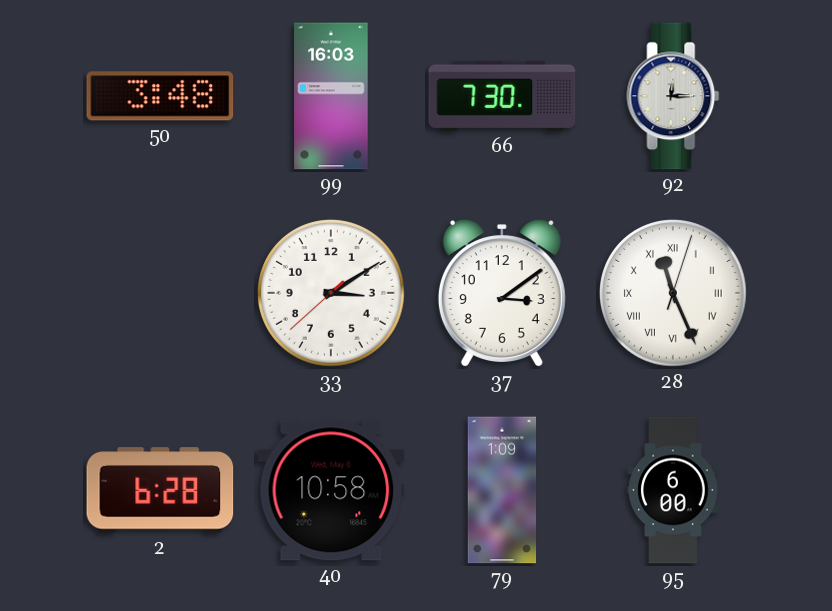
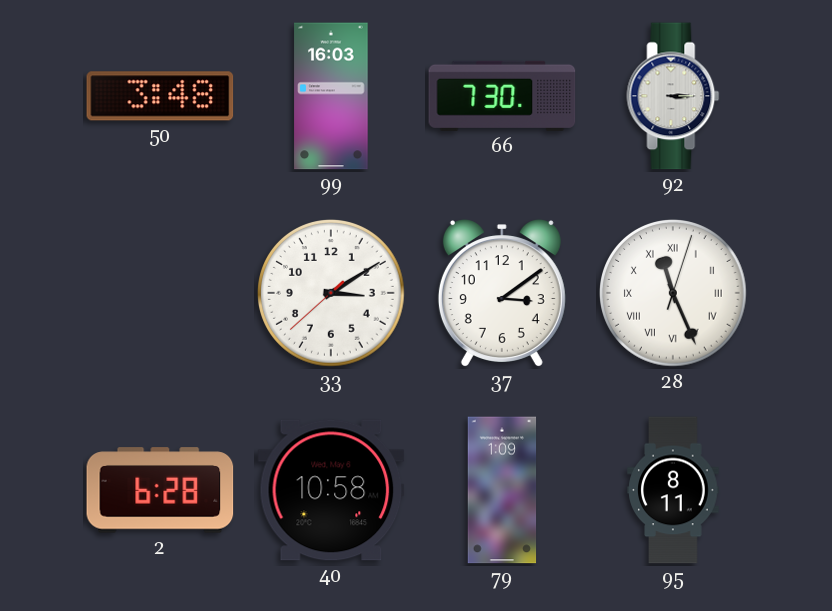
92: 12:15 -> 3:15 (673, 96)
95: 6:00 -> 8:11 (673, 490)
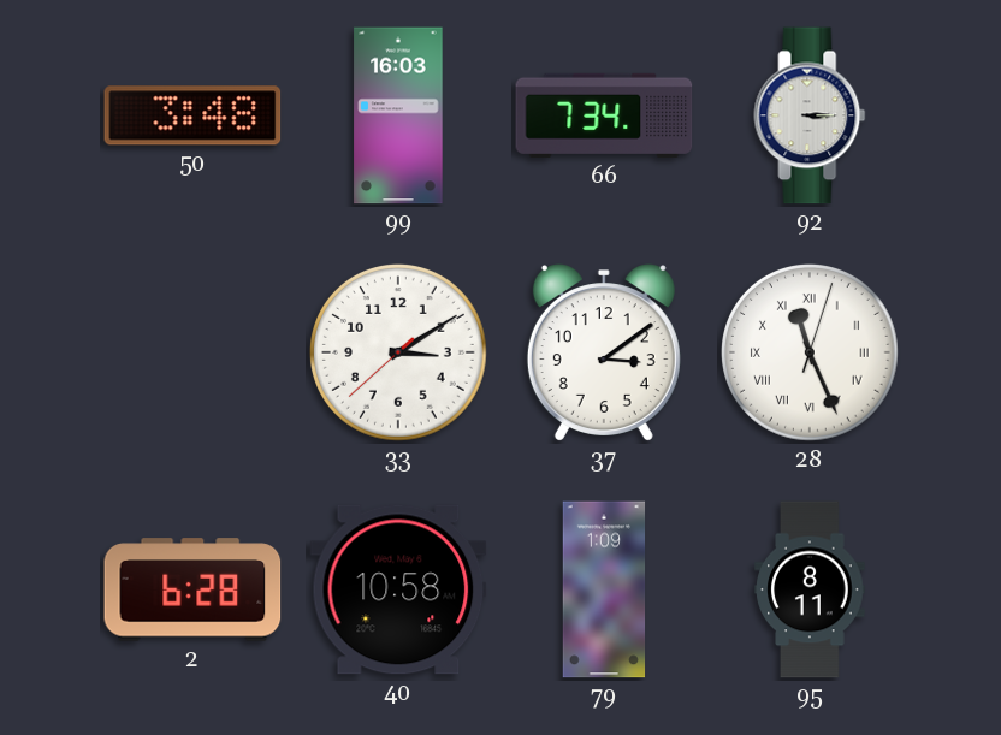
66: 7:30 -> 7:34 (604, 115)
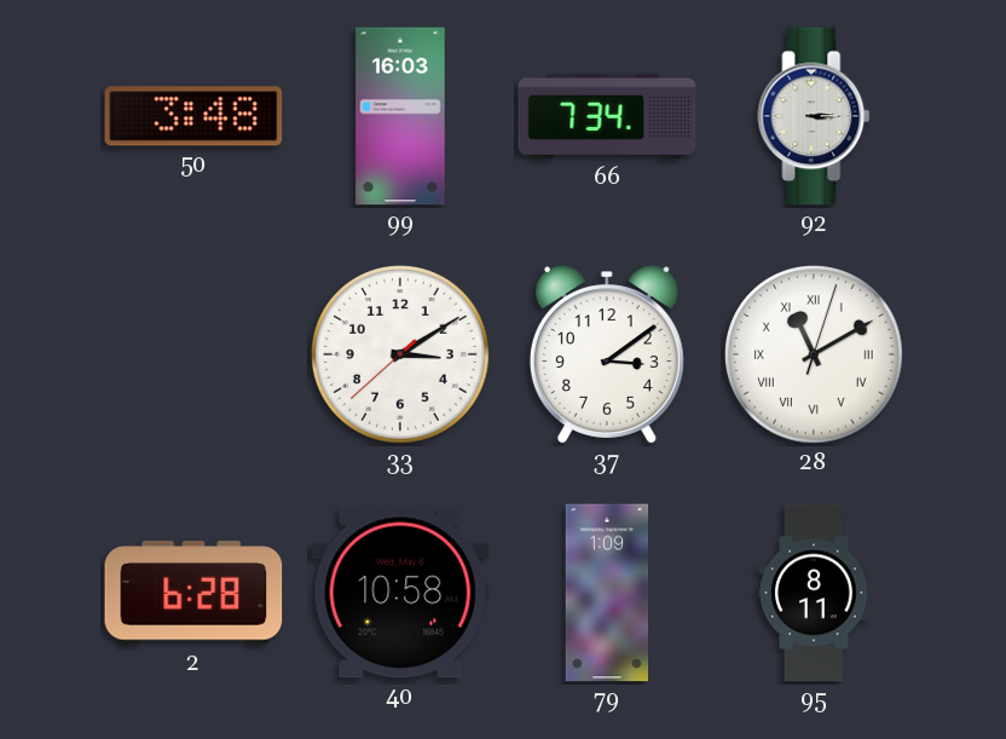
28: 11:26 -> 11:10 (815, 356)
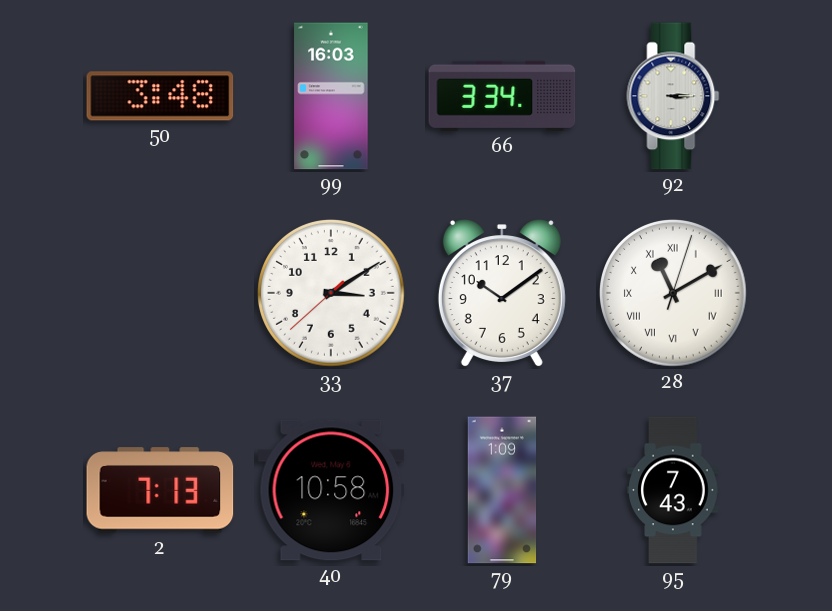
66: 7:34 -> 3:34 (502, 96)
37: 3:09 -> 10:09 (502, 293)
2: 6:28 -> 7:13 (160, 490)
95: 8:11 -> 7:43 (673, 490)
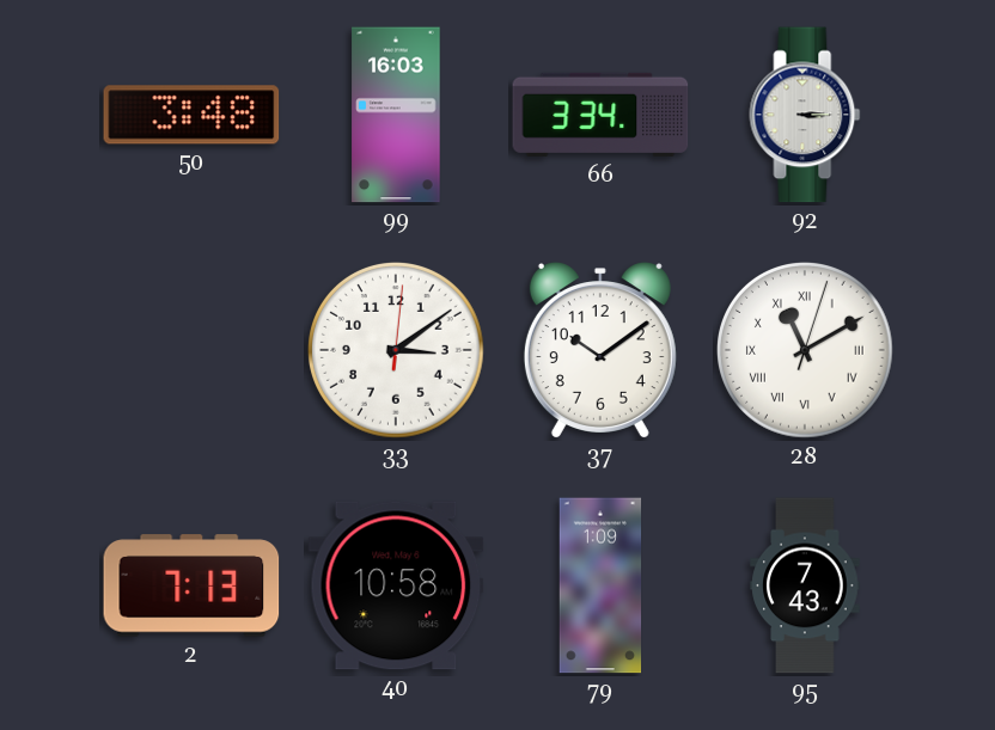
33: 3:09:38 -> 3:09:01 (397, 351)
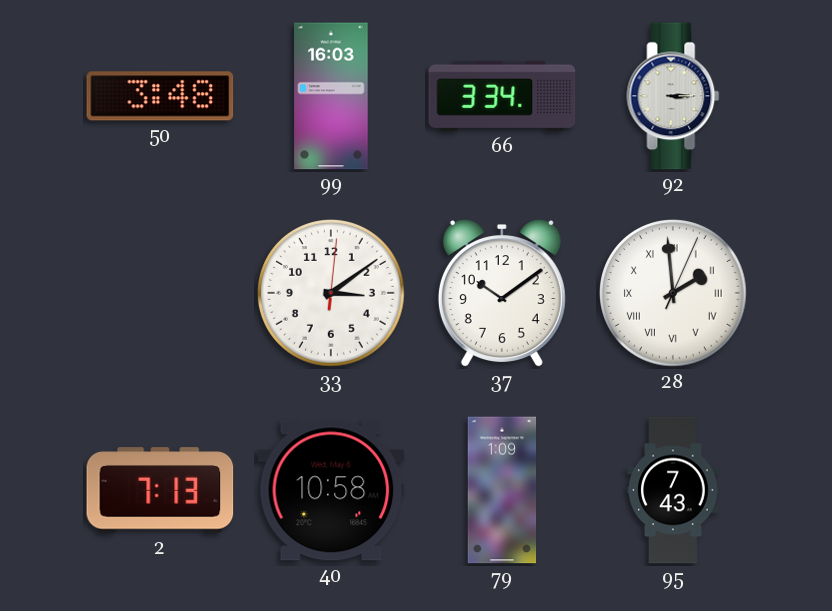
28: 11:10 -> 1:59 (674, 294)
